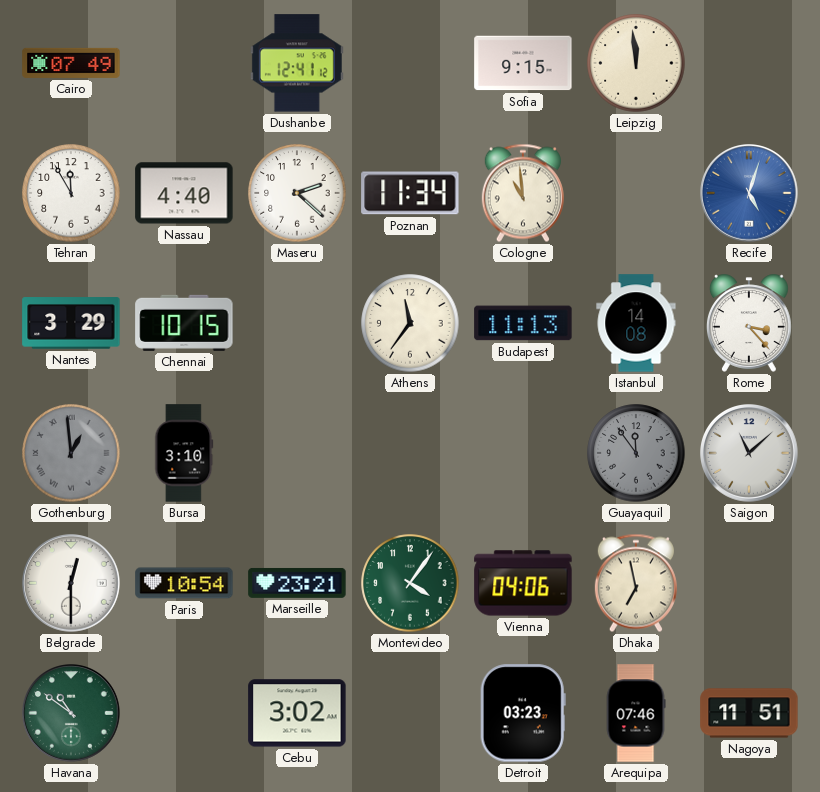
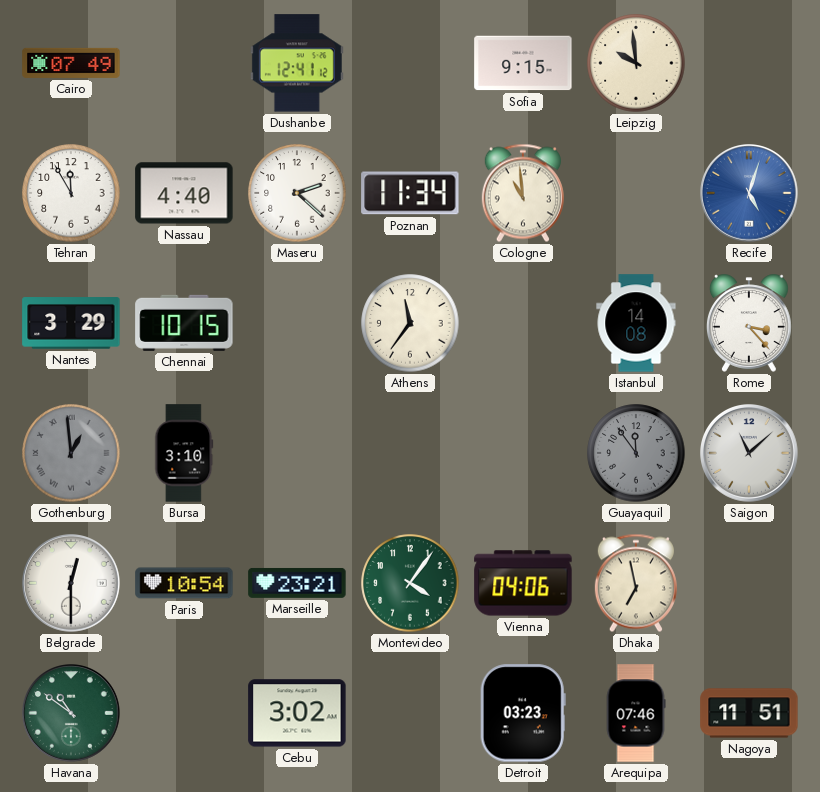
Leipzig: 11:59 -> 9:59 (636, 63)
Budapest: 11:13 -> none (523, 323)
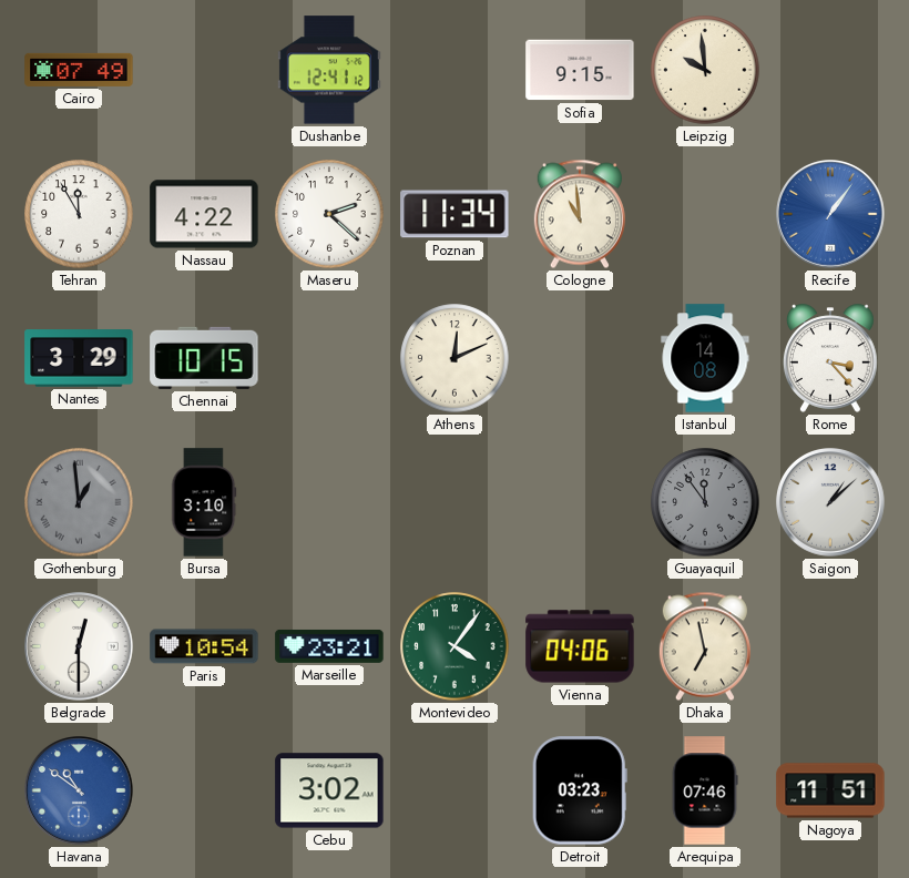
Nassau: 4:40 -> 4:22 (204, 214)
Recife: 5:03 -> 1:06 (831, 215)
Athens: 11:36 -> 12:11 (455, 358)
Saigon: 11:08 -> 1:08 (831, 503)
Havana dial: green -> blue (80, 792)
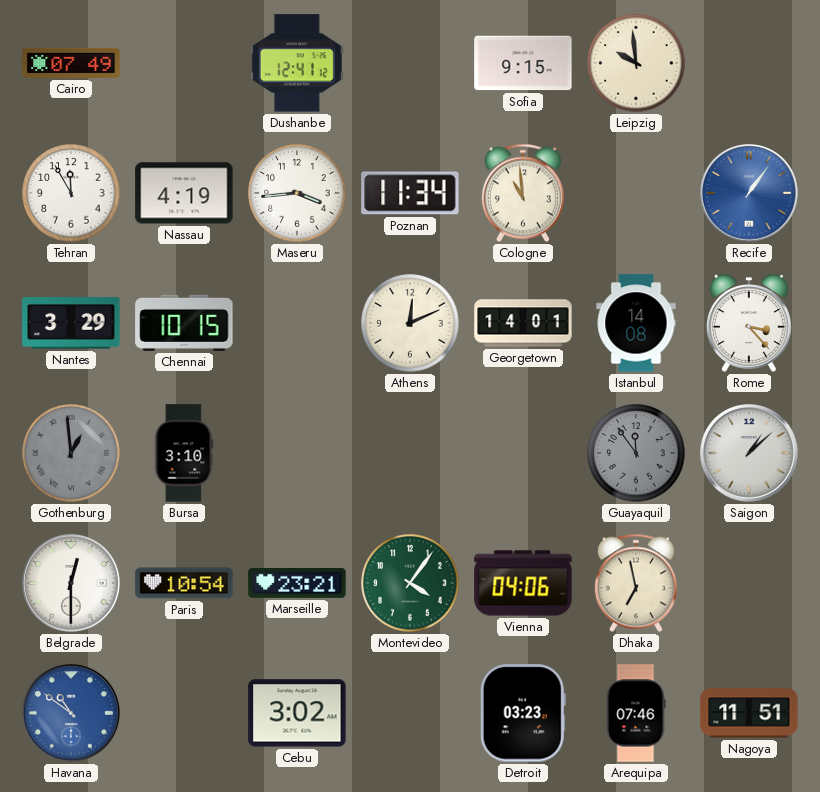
Nassau: 4:22 -> 4:19 (184, 193)
Maseru: 2:22 -> 3:44 (297, 193)
Georgetown: none -> 14:01 (523, 323)
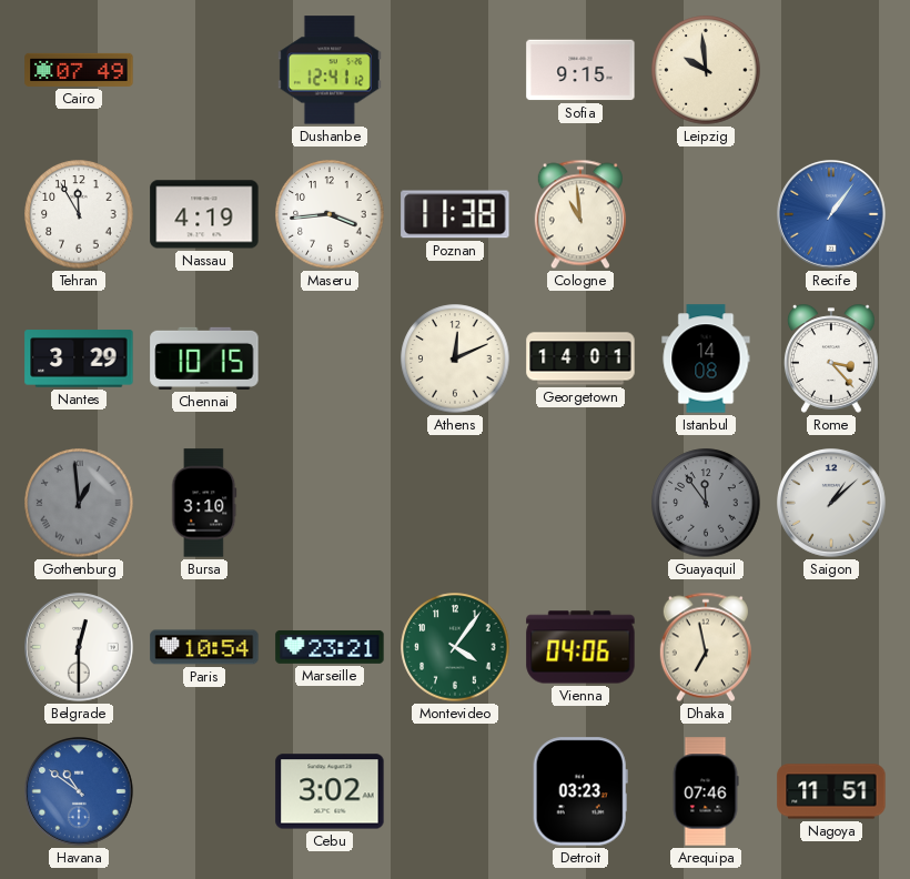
Poznan: 11:34 -> 11:38 (455, 214)
